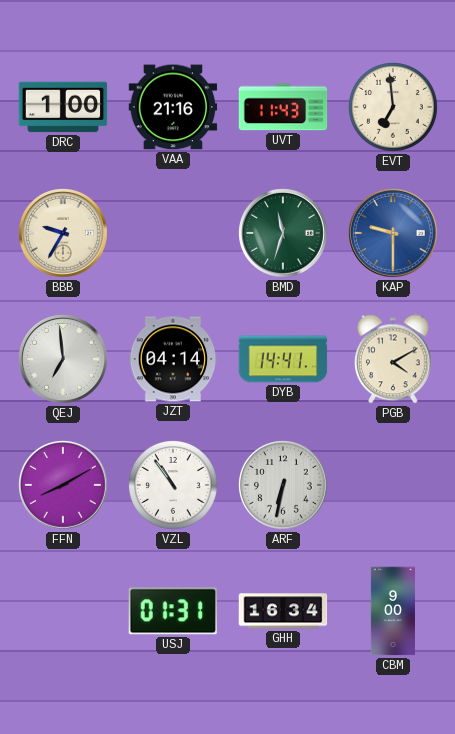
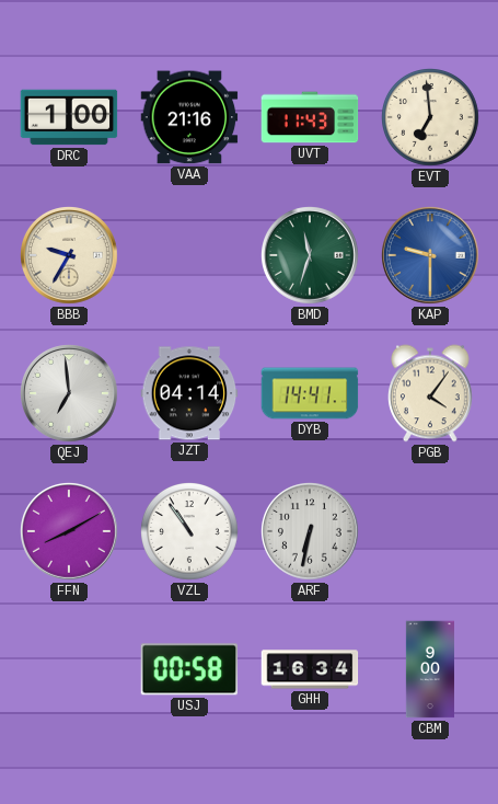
PGB: 4:10 -> 4:06 (431, 393)
USJ: 01:31 -> 00:58 (189, 669)
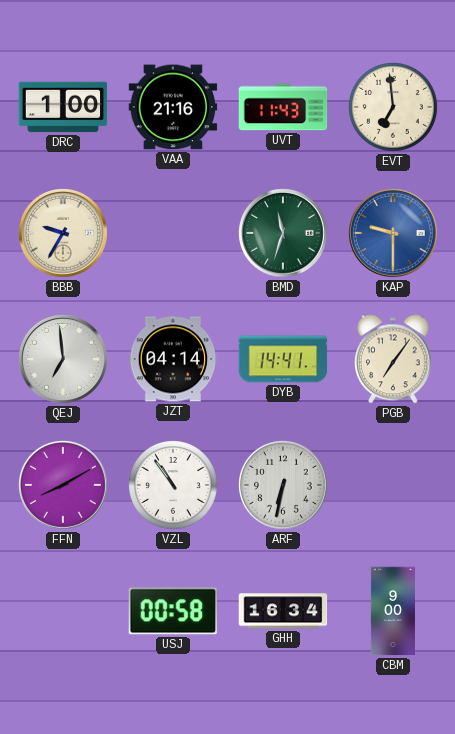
PGB: 4:06 -> 7:06 (394, 359)
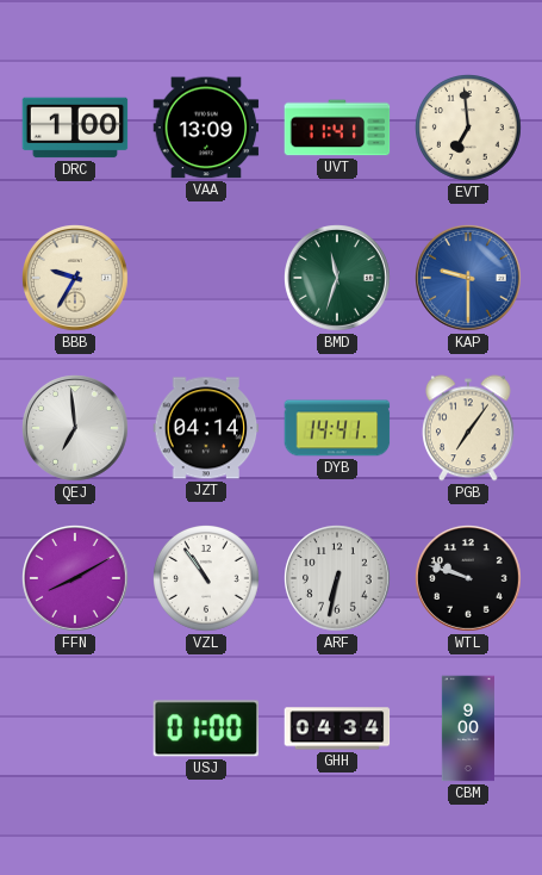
VAA: 21:16 -> 13:09 (206, 128)
UVT: 11:43 -> 11:41 (337, 128)
WTL: none -> 9:48 (469, 579)
USJ: 00:58 -> 01:00 (206, 728)
GHH: 16:34 -> 04:34 (337, 728)
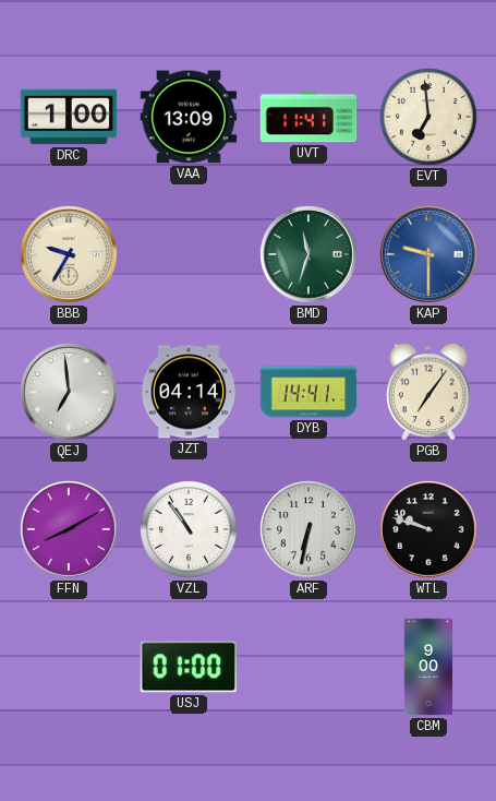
GHH: 04:34 -> none (337, 728)
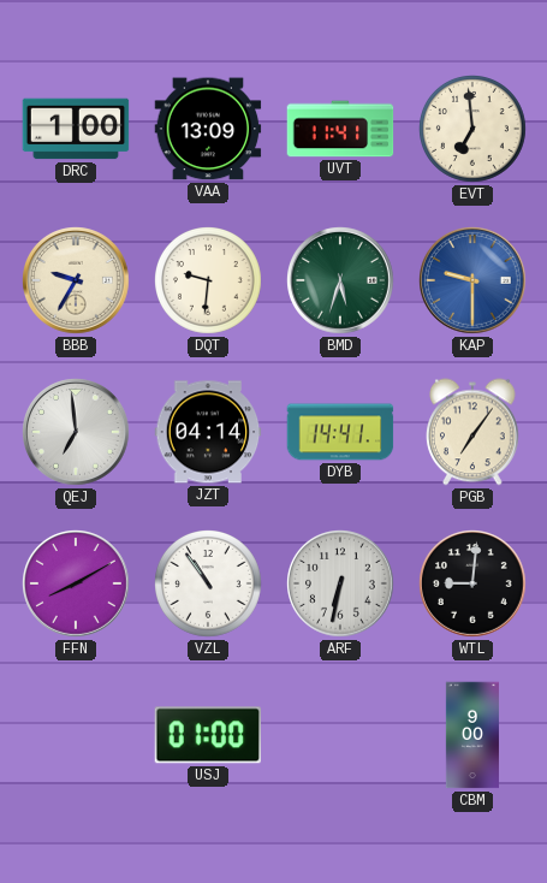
DQT: none -> 9:31 (209, 282)
BMD: 11:33 -> 5:33 (341, 282)
WTL: 9:48 -> 9:01 (474, 585)
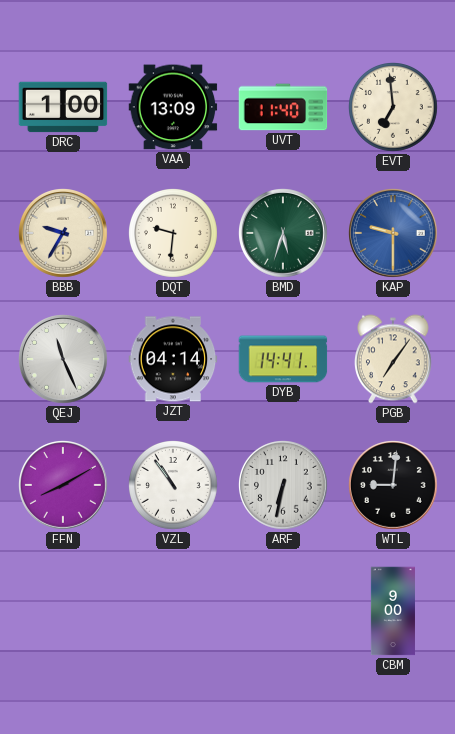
UVT: 11:41 -> 11:40 (283, 107)
QEJ: 6:59 -> 11:26 (64, 360)
USJ: 01:00 -> none (208, 735)
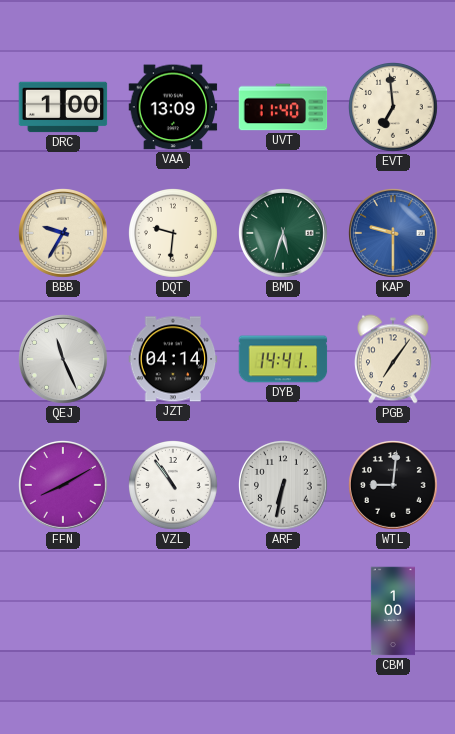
CBM: 9:00 -> 1:00 (393, 611)
